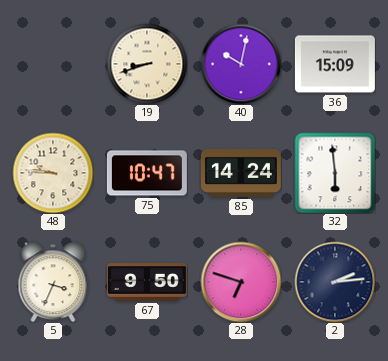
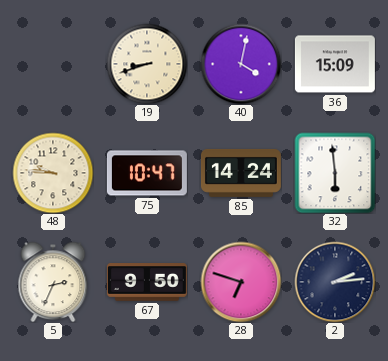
40: 10:02 -> 4:02 (241, 64)
5: 3:34 -> 2:34 (53, 282)
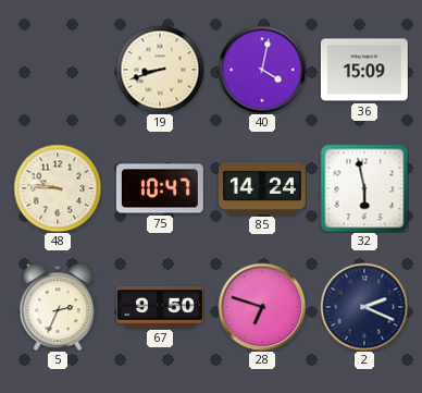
32: 5:59 -> 5:58 (364, 188)
2: 2:14 -> 2:19 (364, 307)
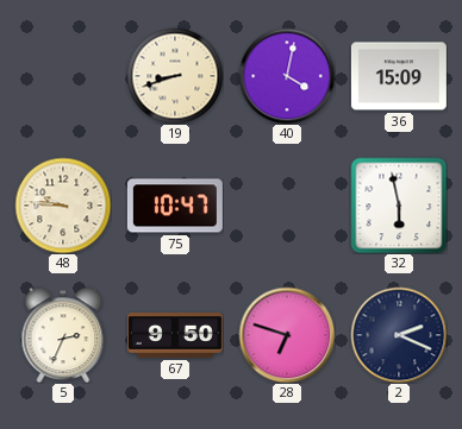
85: 14:24 -> none (262, 188)
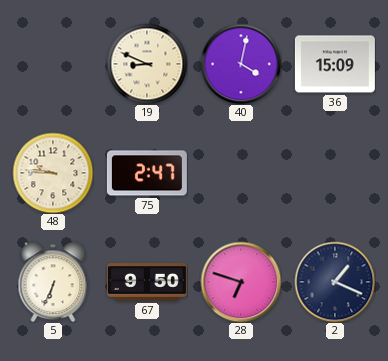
19: 8:42 -> 8:49 (147, 64)
75: 10:47 -> 2:47 (147, 173)
32: 5:58 -> none (399, 206)
5: 2:34 -> 6:34 (53, 282)
2: 2:19 -> 1:19 (335, 282)
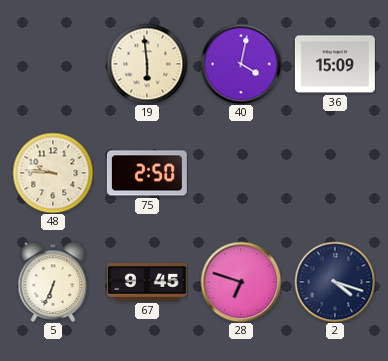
19: 8:49 -> 5:59 (147, 64)
75: 2:47 -> 2:50 (147, 173)
67: 9:50 -> 9:45 (147, 282)
2: 1:19 -> 4:18 (335, 282)
